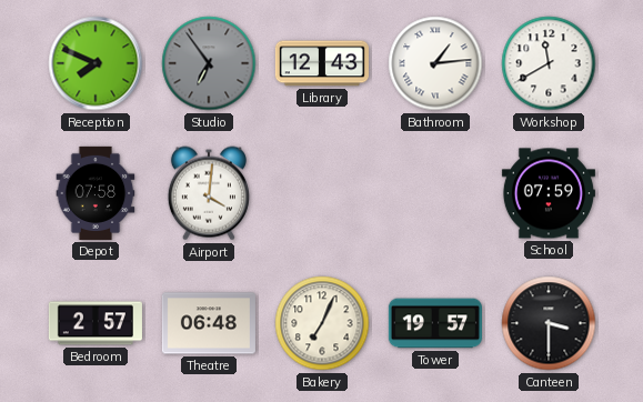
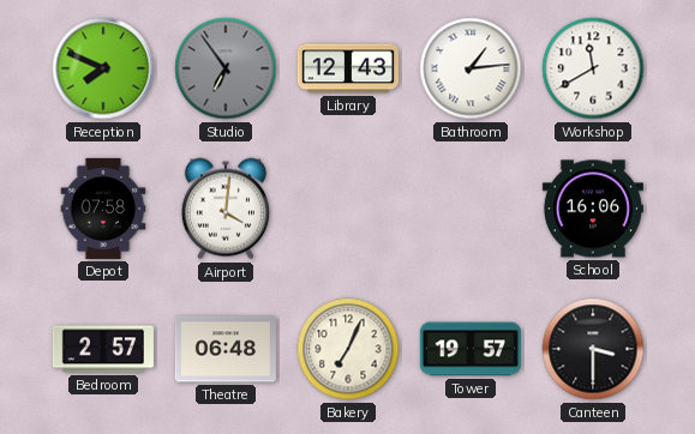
School: 07:59 -> 16:06 (593, 209)
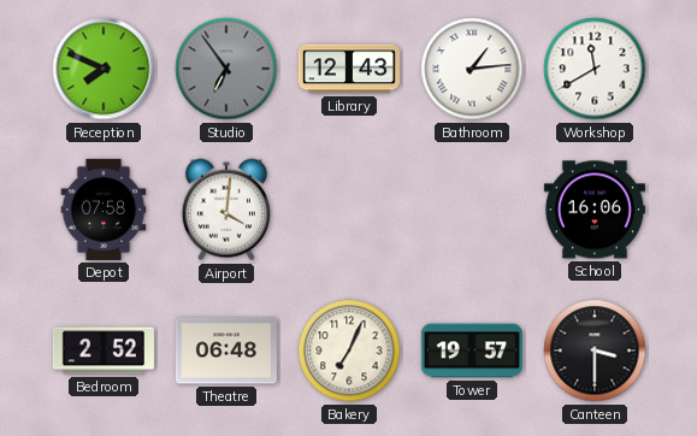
Bedroom: 2:57 -> 2:52 (104, 350)
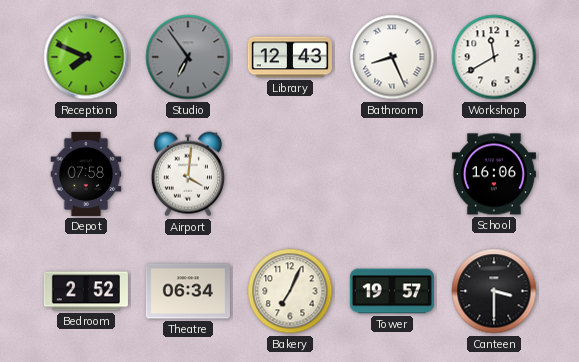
Bathroom: 1:14 -> 8:26 (392, 57)
Theatre: 06:48 -> 06:34 (188, 291)
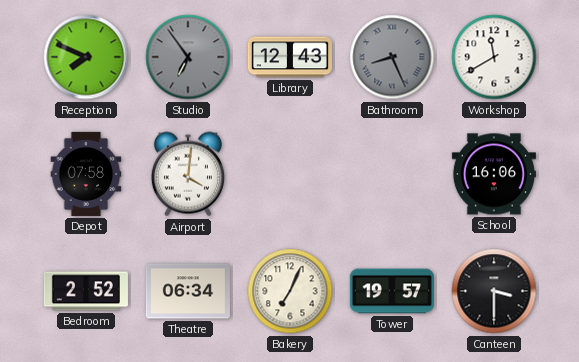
Bathroom dial: white -> grey (392, 57)
